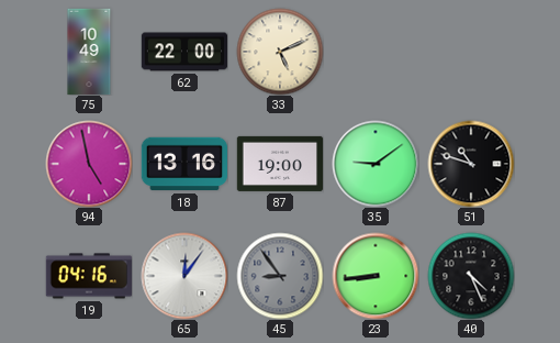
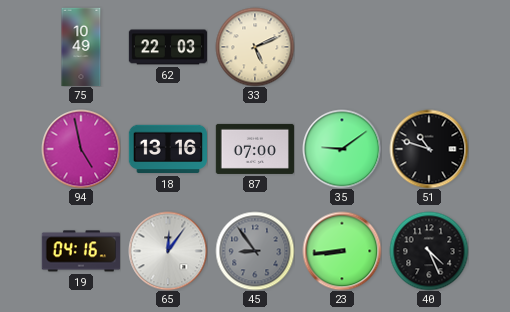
62: 22:00 -> 22:03 (168, 47)
87: 19:00 -> 07:00 (255, 149)
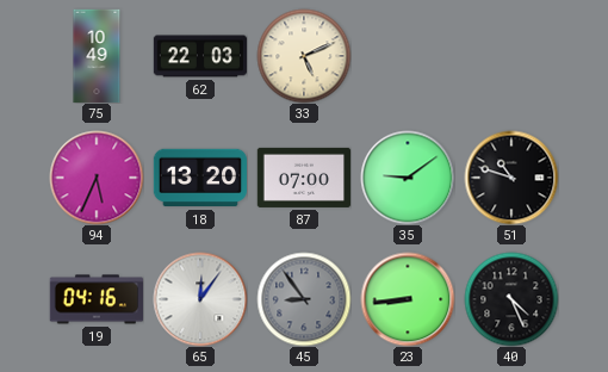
94: 4:58 -> 5:34 (97, 178)
18: 13:16 -> 13:20 (200, 178)
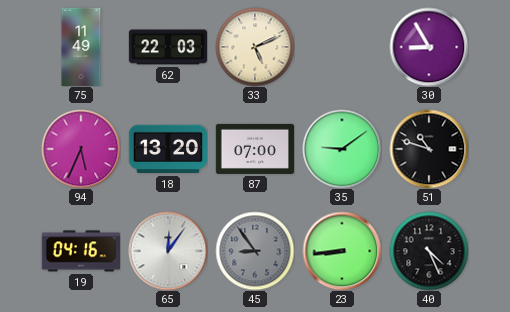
75: 10:49 -> 11:49 (81, 47)
30: none -> 8:55 (429, 47)
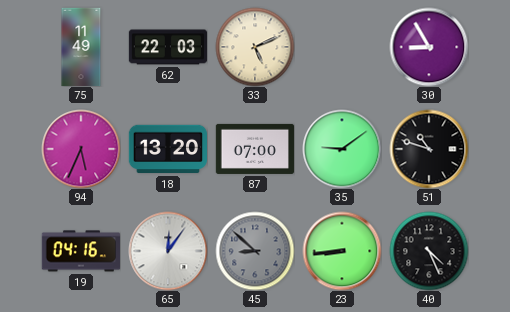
45: 8:54 -> 8:52 (255, 251)
